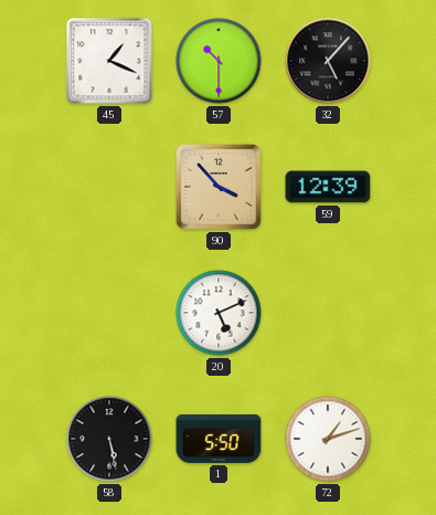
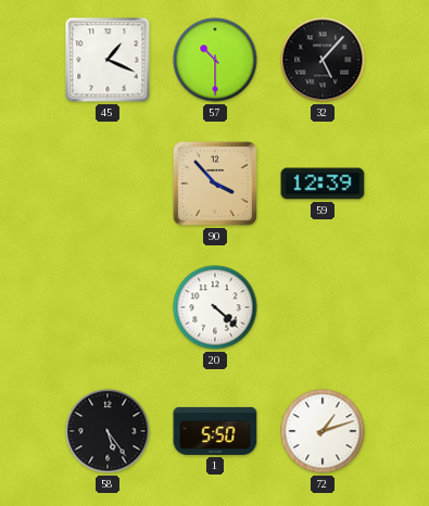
20: 5:11 -> 4:22 (215, 307)
58: 5:28 -> 5:24 (108, 431)
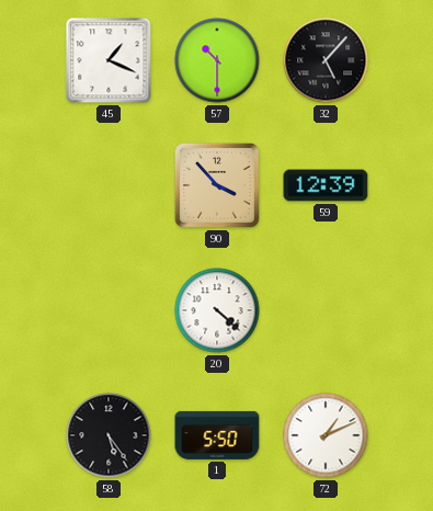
72: 1:12 -> 1:11 (326, 435)
